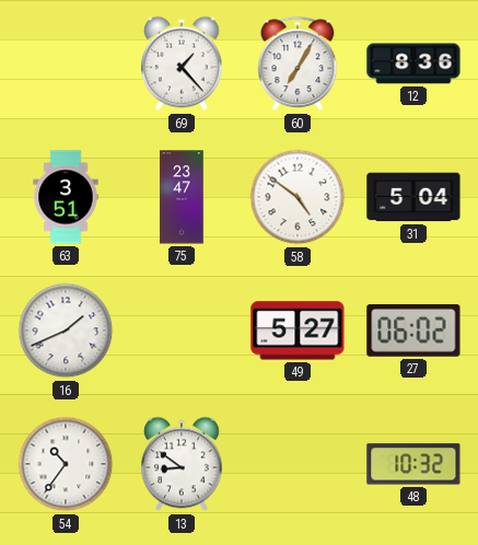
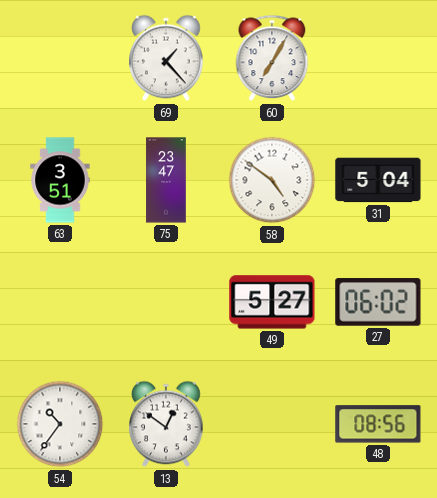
12: 8:36 -> none (413, 63)
16: 1:41 -> none (66, 331)
13: 8:51 -> 12:51 (166, 424)
48: 10:32 -> 08:56 (378, 424)
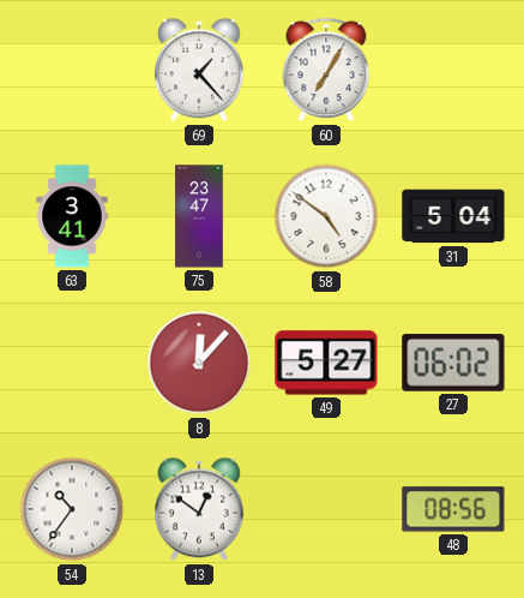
63: 3:51 -> 3:41 (72, 216)
8: none -> 12:07 (199, 363)
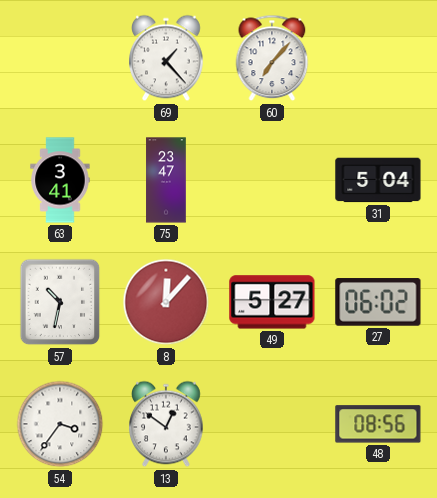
60: 7:05 -> 7:07 (272, 58)
58: 4:51 -> none (326, 216)
57: none -> 10:32 (60, 302)
54: 10:36 -> 3:36 (60, 424)
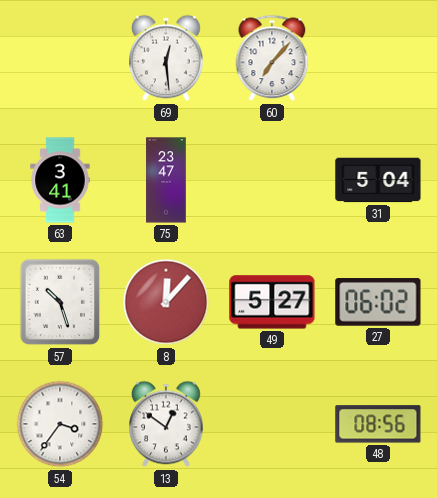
69: 1:23 -> 12:29 (166, 58)
57: 10:32 -> 10:27 (60, 302)
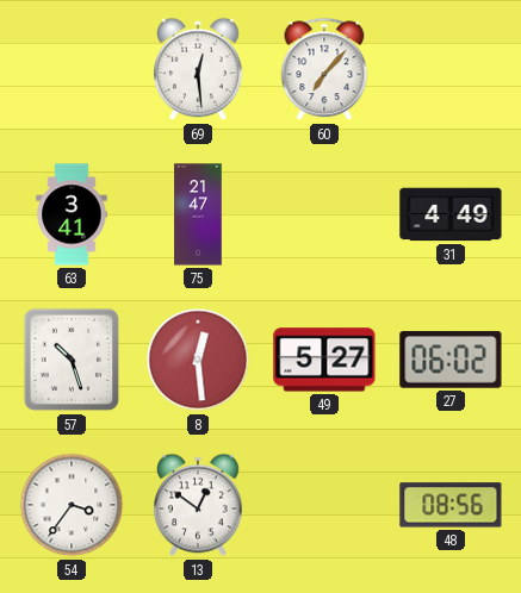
75: 23:47 -> 21:47 (198, 214)
31: 5:04 -> 4:49 (451, 214)
8: 12:07 -> 12:29 (198, 360)
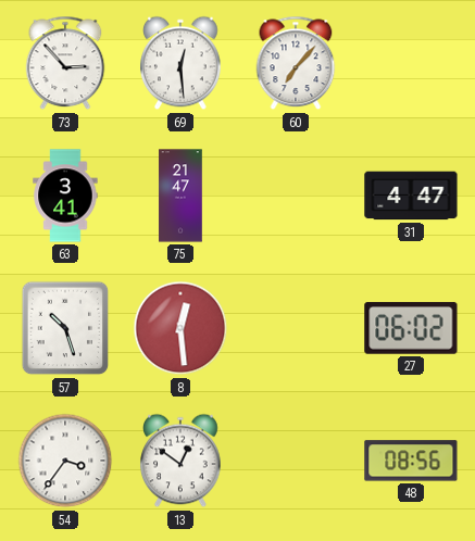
73: none -> 2:53 (65, 63)
31: 4:49 -> 4:47 (411, 196)
49: 5:27 -> none (324, 360)
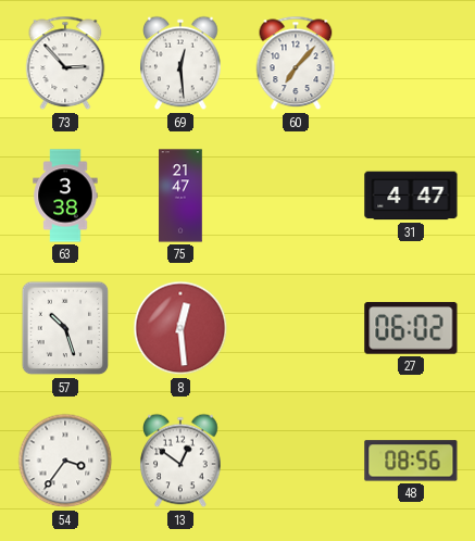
63: 3:41 -> 3:38 (65, 196)
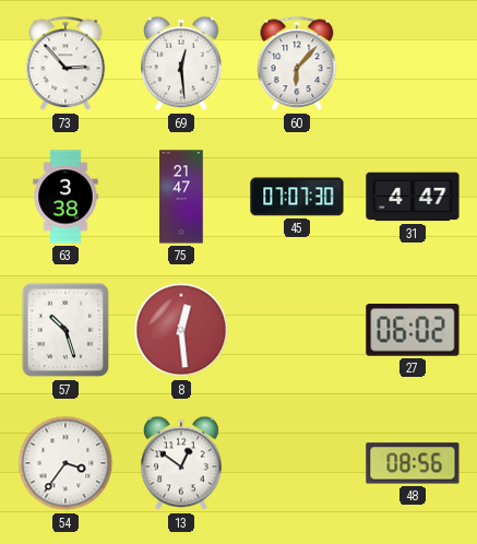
60: 7:07 -> 6:07 (297, 63)
45: none -> 07:07 (297, 197)
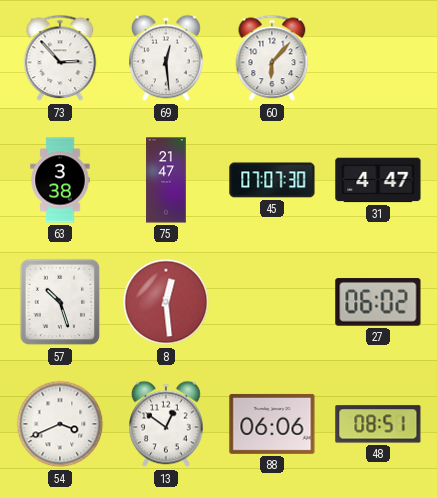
54: 3:36 -> 3:41 (60, 424)
88: none -> 06:06 (272, 424)
48: 08:56 -> 08:51 (378, 424)
